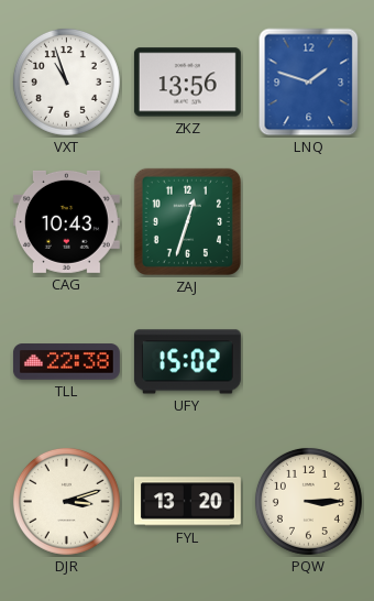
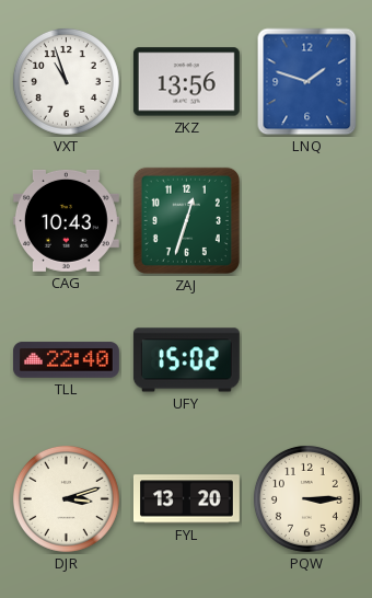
TLL: 22:38 -> 22:40 (66, 360)
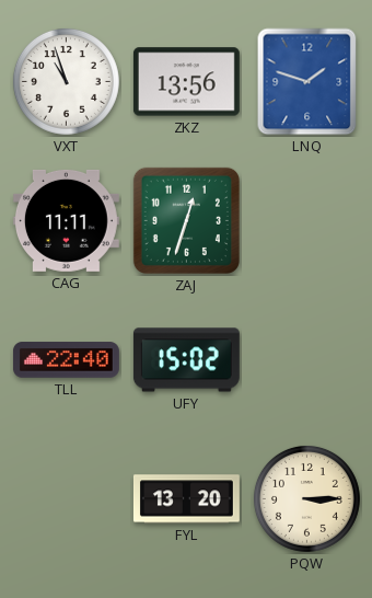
CAG: 10:43 -> 11:11 (66, 220)
DJR: 3:12 -> none (66, 498)
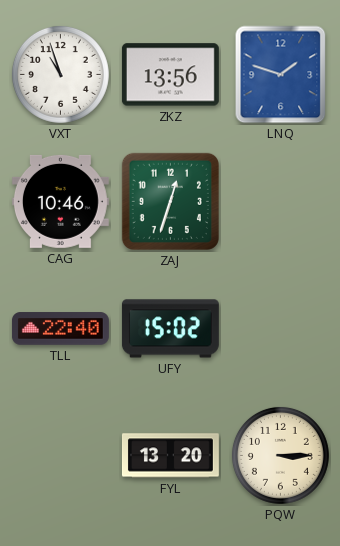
CAG: 11:11 -> 10:46 (60, 201)
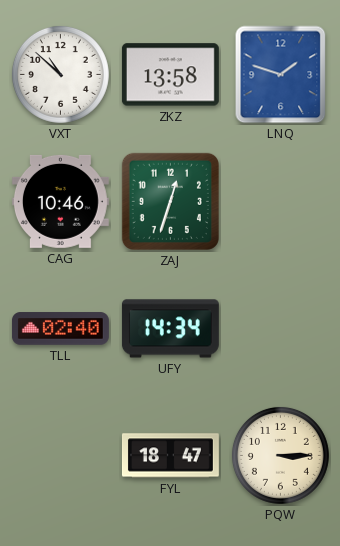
VXT: 10:57 -> 10:52 (60, 74)
ZKZ: 13:56 -> 13:58 (170, 75)
TLL: 22:40 -> 02:40 (60, 329)
UFY: 15:02 -> 14:34 (170, 329)
FYL: 13:20 -> 18:47 (170, 456)
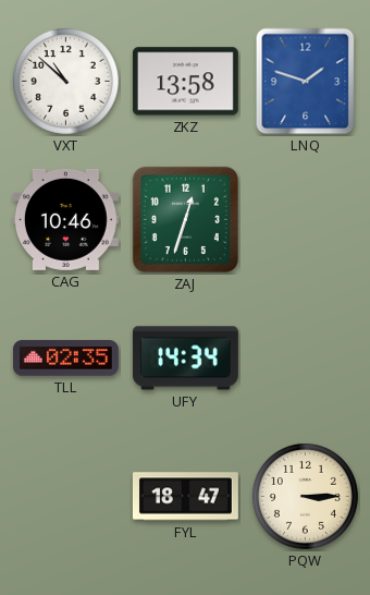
TLL: 02:40 -> 02:35 (65, 359)
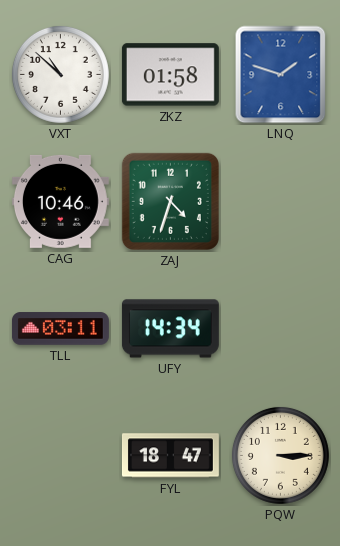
ZKZ: 13:58 -> 01:58 (170, 75)
ZAJ: 12:33 -> 4:33 (170, 201)
TLL: 02:35 -> 03:11 (60, 329)
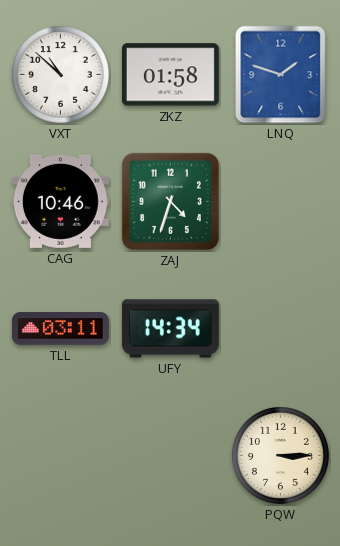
FYL: 18:47 -> none (170, 456)
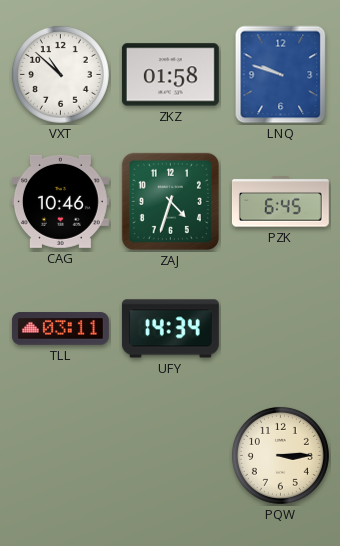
LNQ: 1:48 -> 9:48 (281, 75)
PZK: none -> 6:45 (280, 202)
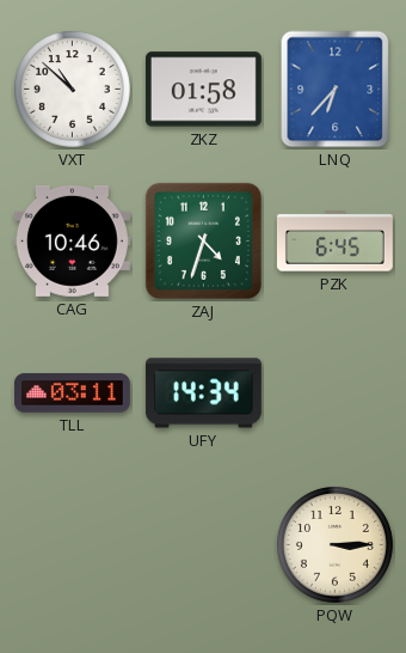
LNQ: 9:48 -> 6:37 (336, 90)
